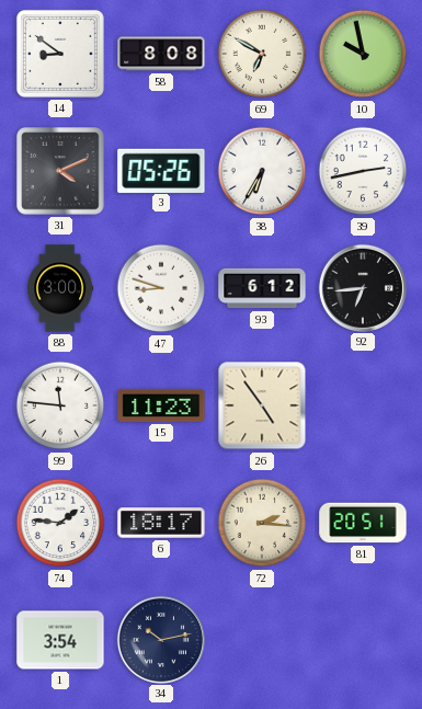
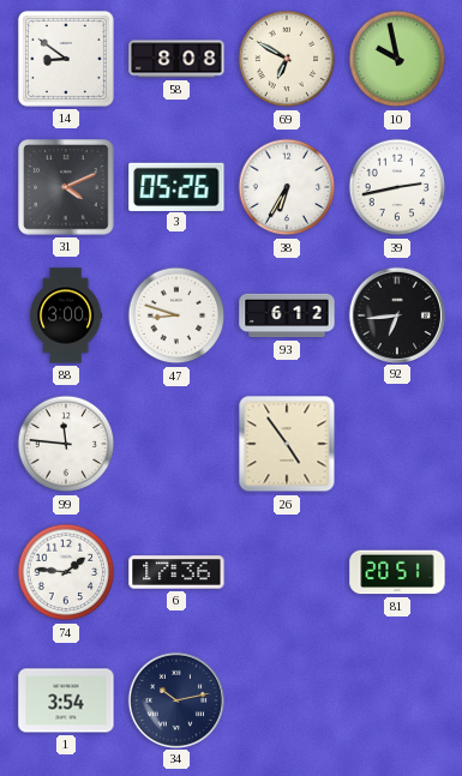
15: 11:23 -> none (161, 405)
6: 18:17 -> 17:36 (176, 572)
72: 2:16 -> none (262, 523)
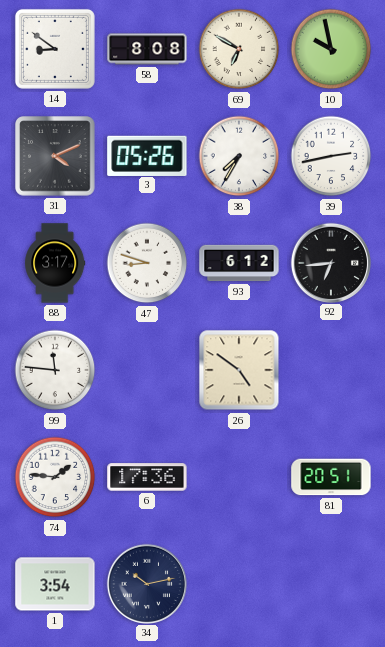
38: 6:35 -> 7:35 (239, 156)
88: 3:00 -> 3:17 (55, 263)
26: 4:54 -> 4:51 (239, 370)
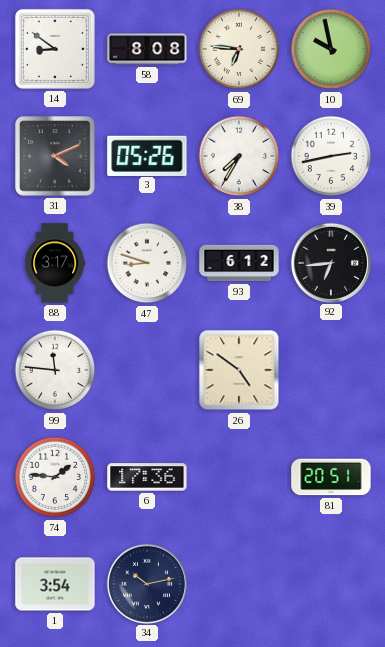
69: 6:50 -> 6:46 (239, 49)
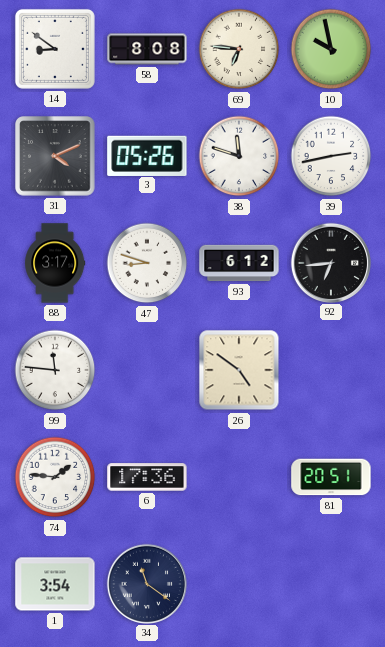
38: 7:35 -> 11:48 (239, 156)
34: 10:13 -> 11:21 (146, 583)
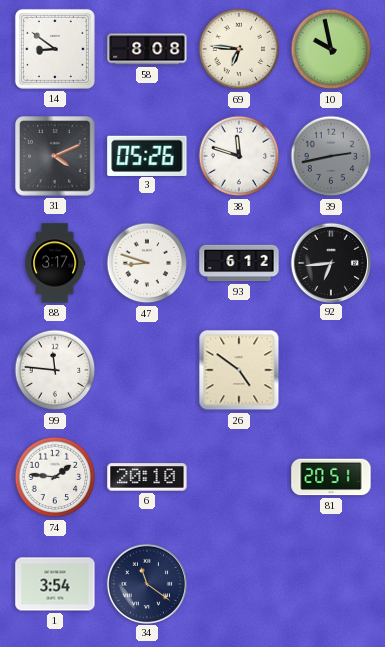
39 dial: white -> grey (331, 156)
6: 17:36 -> 20:10 (147, 477)
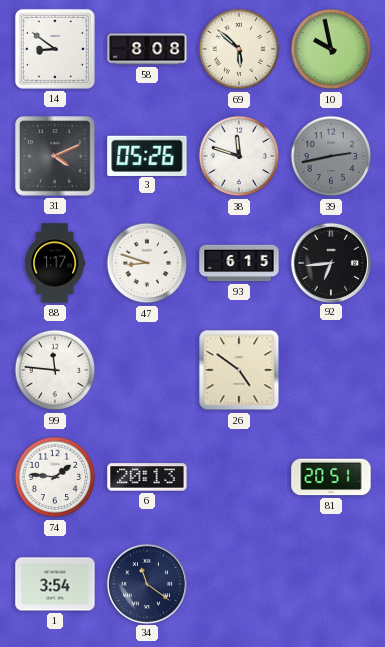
69: 6:46 -> 5:52 (239, 49)
88: 3:17 -> 1:17 (55, 263)
93: 6:12 -> 6:15 (239, 263)
6: 20:10 -> 20:13 (147, 477)
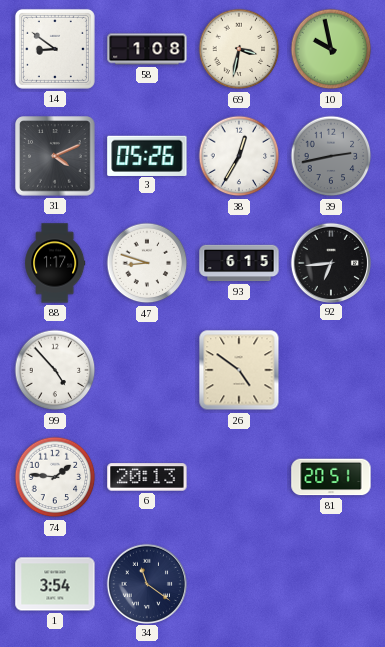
58: 8:08 -> 1:08 (147, 49)
69: 5:52 -> 3:32 (239, 49)
38: 11:48 -> 12:35 (239, 156)
99: 11:46 -> 4:53 (55, 370)
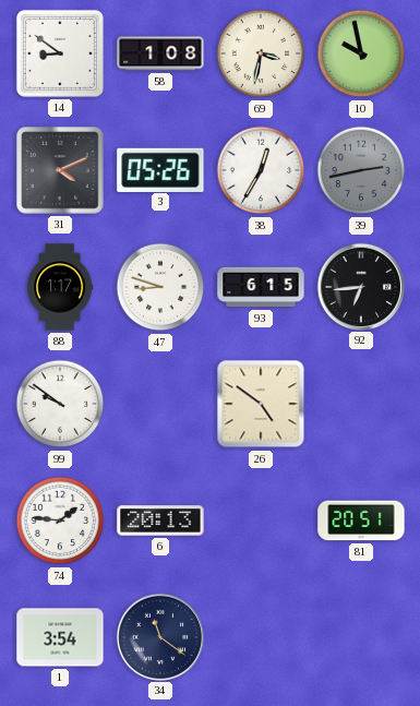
99: 4:53 -> 9:51 (60, 404)
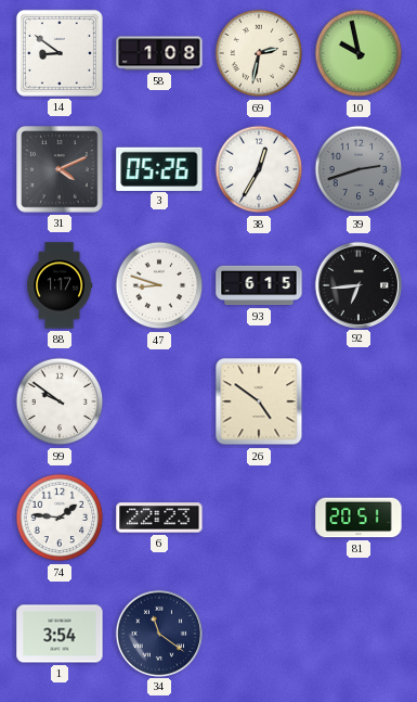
69: 3:32 -> 2:32 (259, 53)
39: 2:43 -> 2:42 (359, 169)
6: 20:13 -> 22:23 (159, 518)
